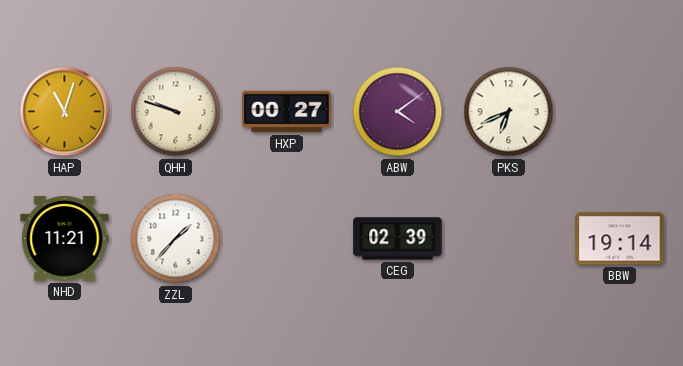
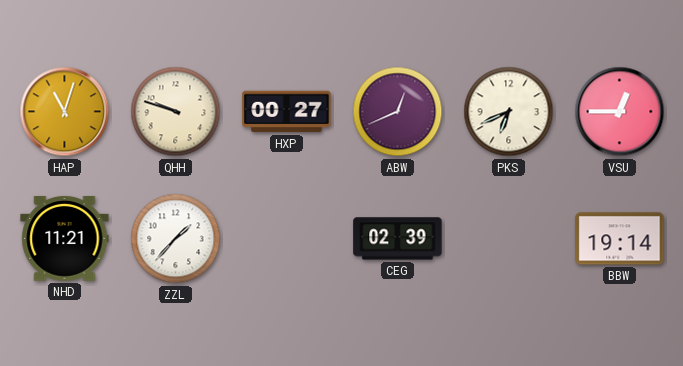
ABW: 4:09 -> 12:41 (398, 112)
VSU: none -> 12:45 (620, 112)
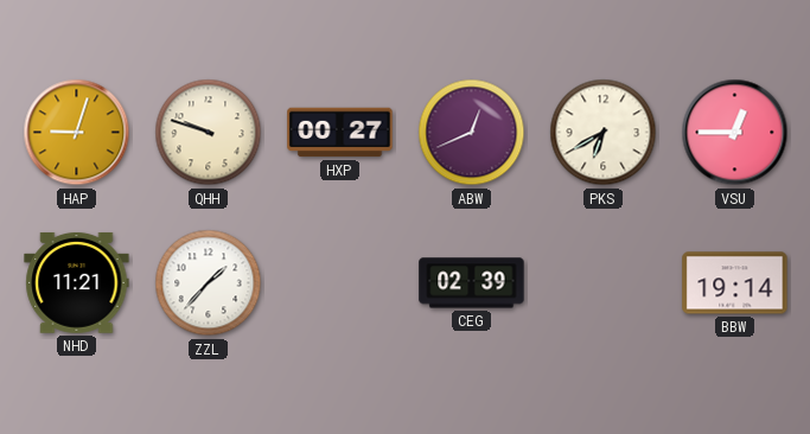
HAP: 11:03 -> 9:03 (77, 133)
PKS: 6:41 -> 6:40 (604, 133)
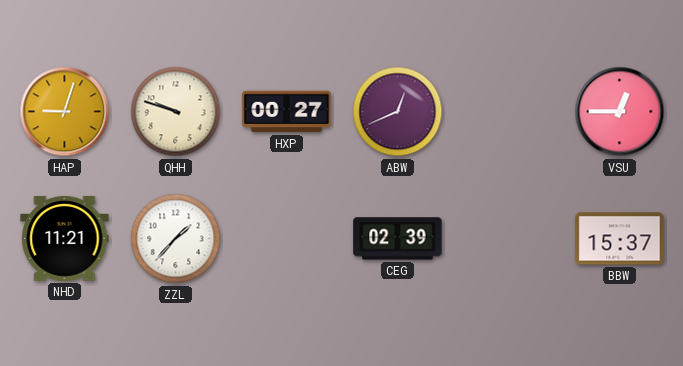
PKS: 6:40 -> none (604, 133)
BBW: 19:14 -> 15:37 (620, 239)
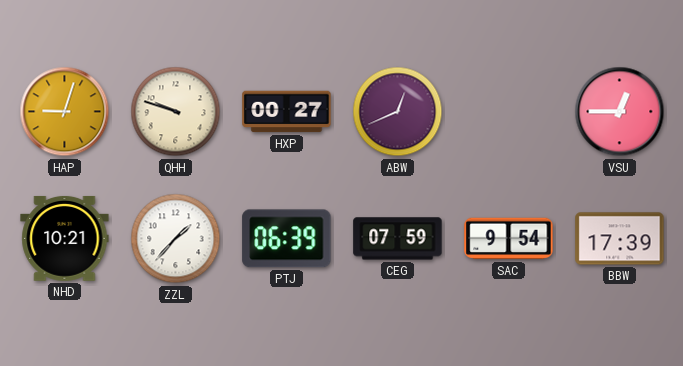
NHD: 11:21 -> 10:21 (65, 238)
PTJ: none -> 06:39 (287, 239)
CEG: 02:39 -> 07:59 (398, 239)
SAC: none -> 9:54 (509, 239)
BBW: 15:37 -> 17:39 (620, 239)
